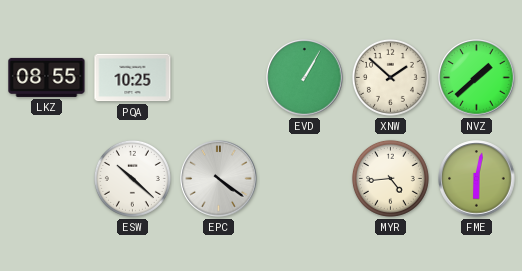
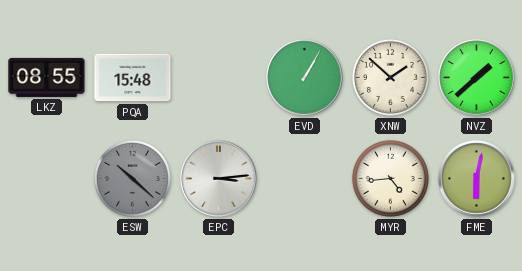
PQA: 10:25 -> 15:48 (133, 78)
ESW dial: white -> grey (132, 178)
EPC: 4:21 -> 3:14 (219, 179)
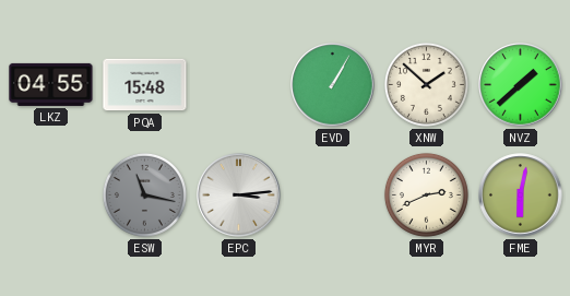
LKZ: 08:55 -> 04:55 (51, 84)
ESW: 10:22 -> 11:17 (144, 194)
MYR: 4:44 -> 2:41 (426, 194)
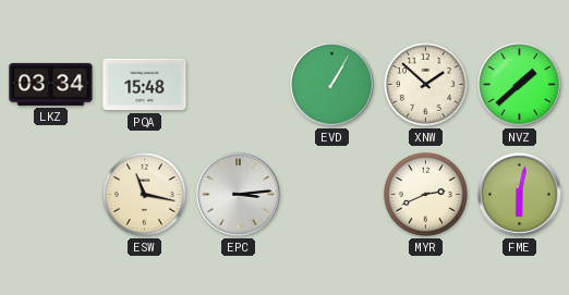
LKZ: 04:55 -> 03:34 (51, 84)
ESW dial: grey -> cream (144, 194)
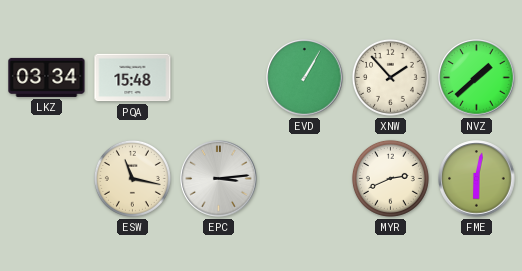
XNW: 1:52 -> 1:53 (390, 77)
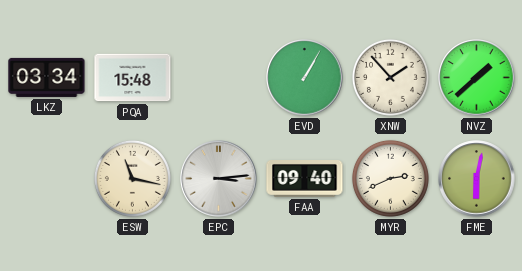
FAA: none -> 09:40 (305, 179)
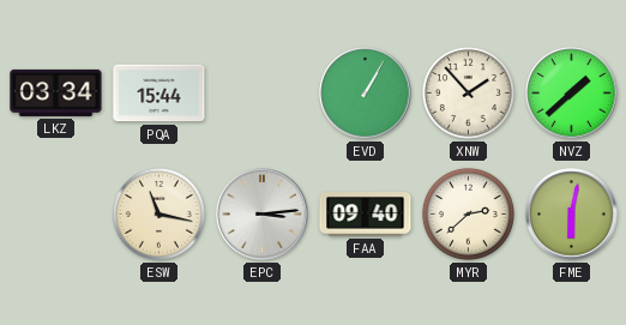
PQA: 15:48 -> 15:44 (159, 94)
MYR: 2:41 -> 2:38 (468, 213)
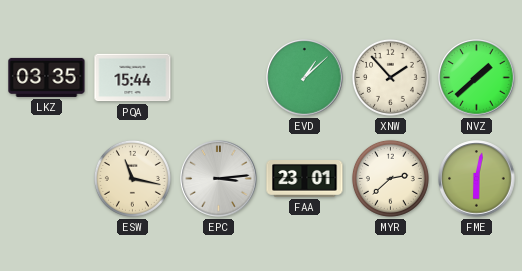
LKZ: 03:34 -> 03:35 (47, 77)
EVD: 1:05 -> 1:08 (305, 78)
FAA: 09:40 -> 23:01 (305, 179)
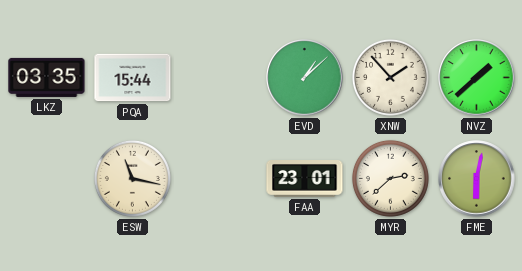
EPC: 3:14 -> none (219, 179)
